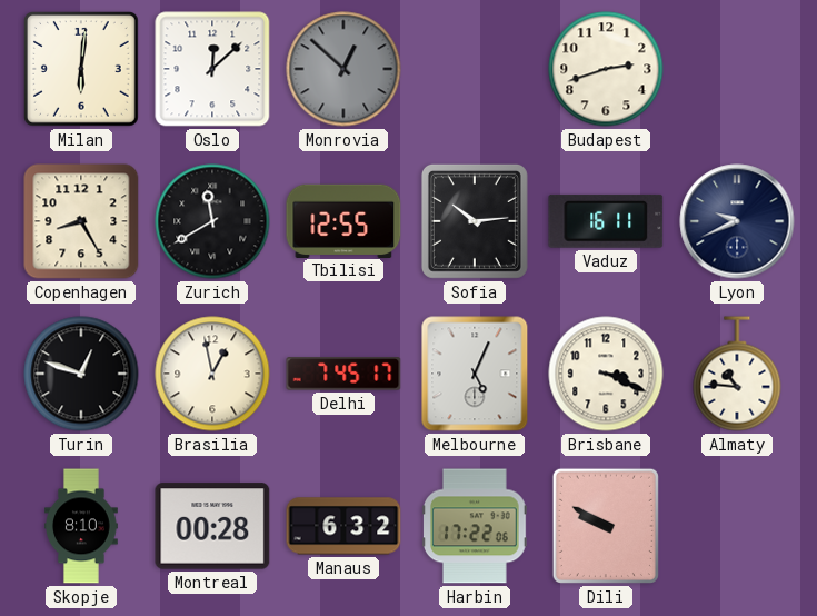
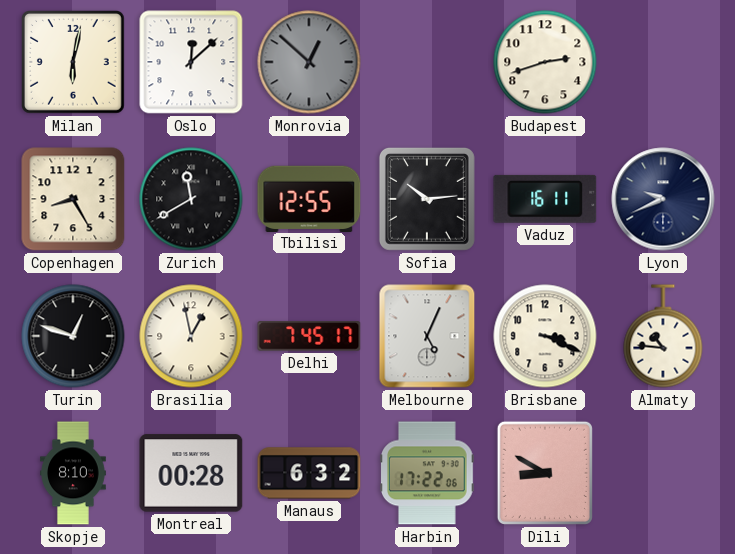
Milan: 6:01 -> 6:02 (73, 62)
Dili: 9:50 -> 8:50 (545, 473)
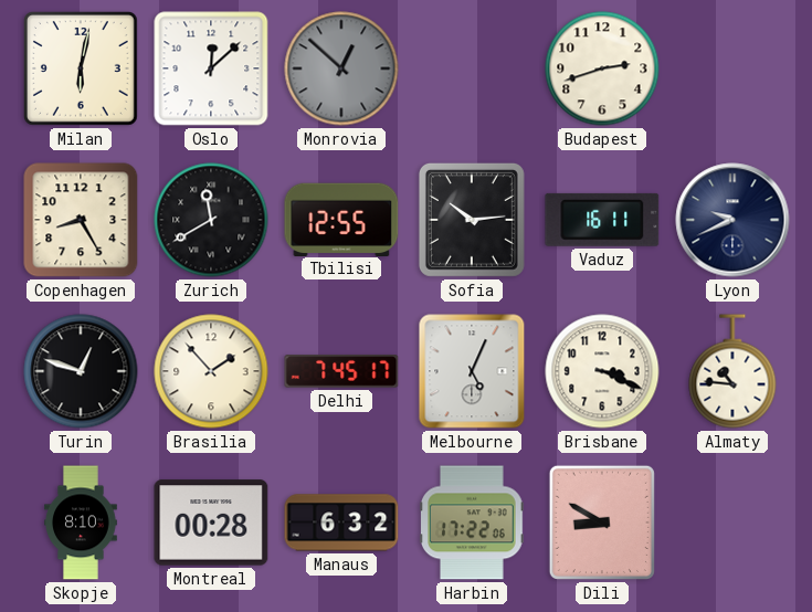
Brasilia: 12:58 -> 1:53 (211, 371)
